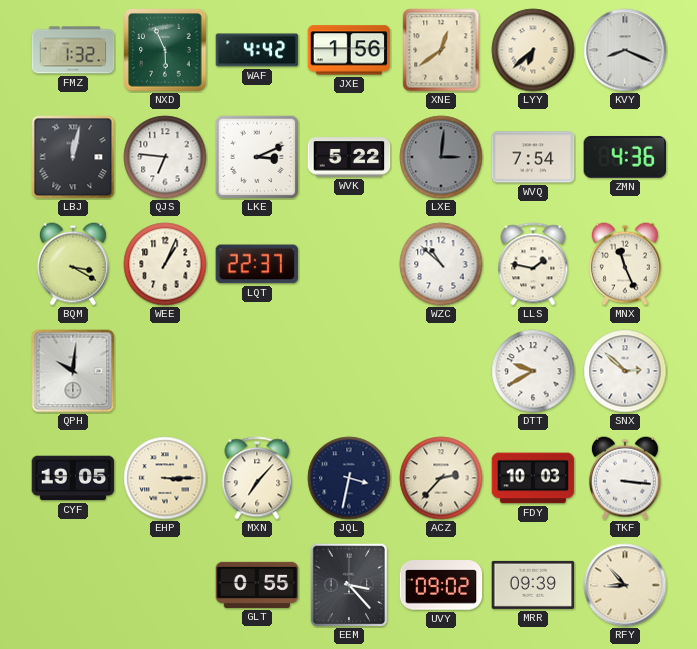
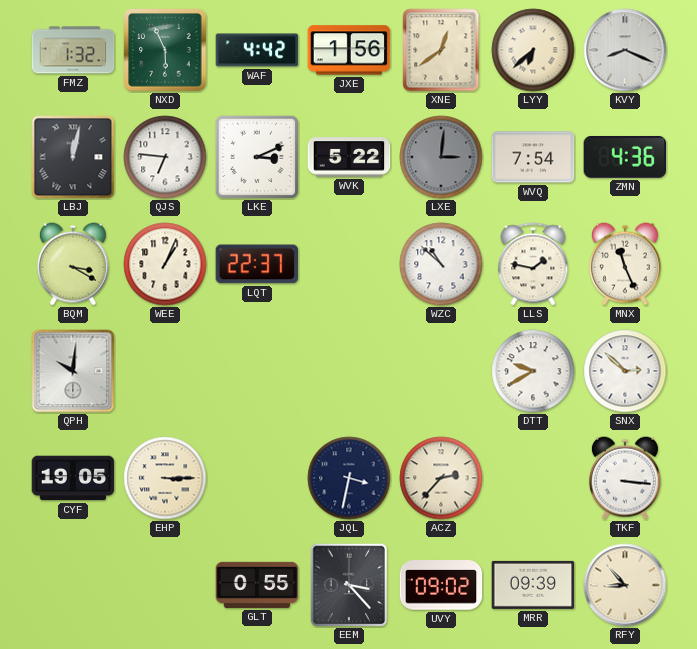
MXN: 7:07 -> none (257, 478)
FDY: 10:03 -> none (533, 478)
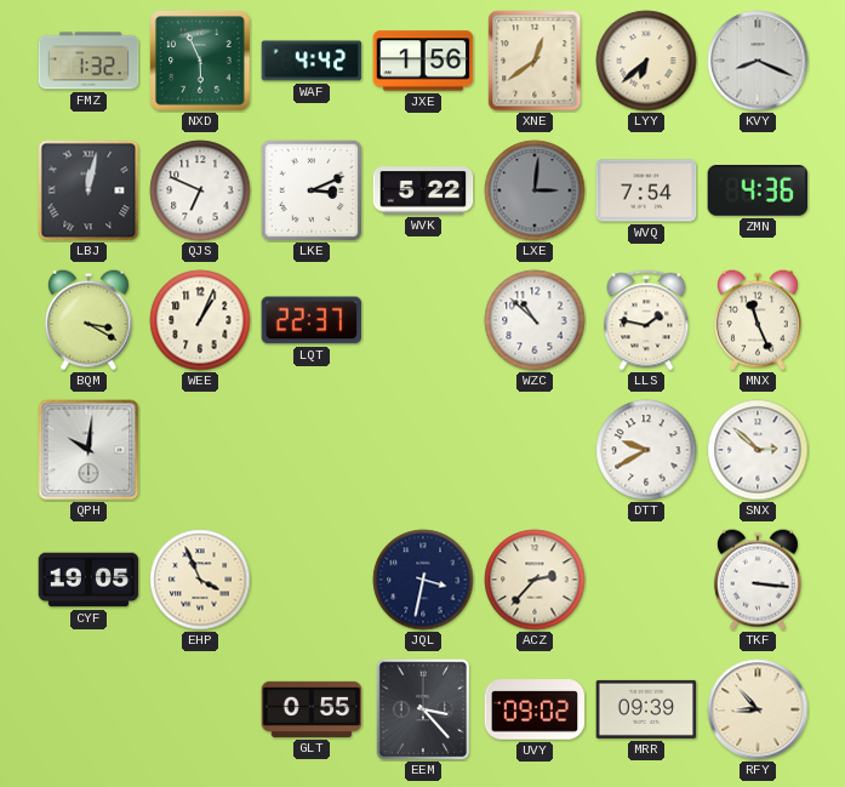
QJS: 6:46 -> 6:49 (200, 190)
EHP: 3:15 -> 3:56 (200, 580)
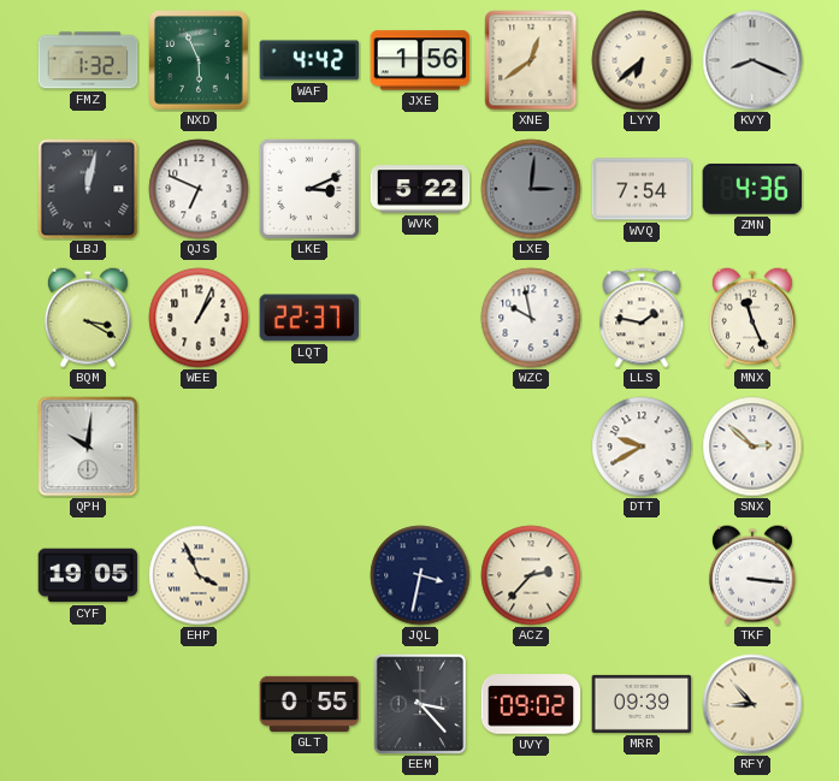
WZC: 10:52 -> 9:58 (531, 318)
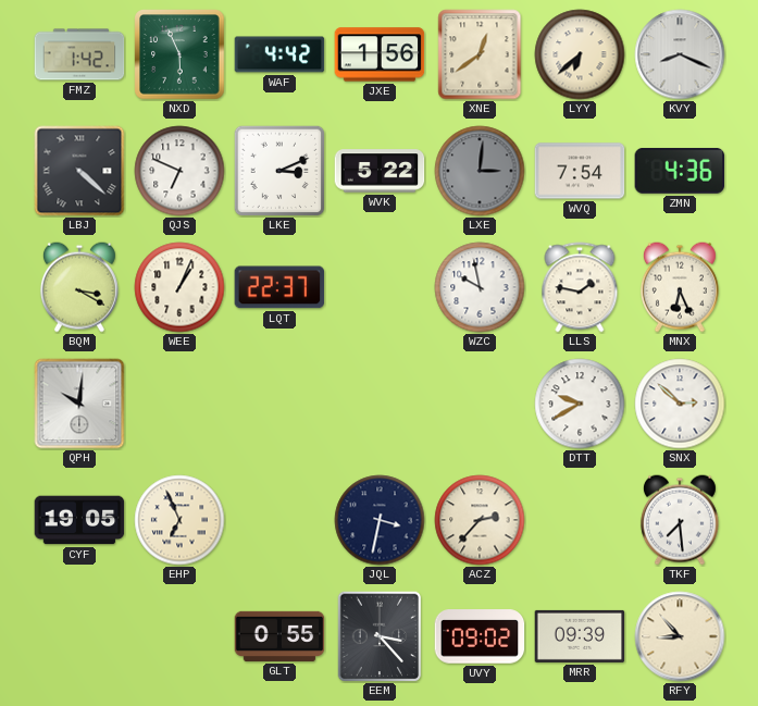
FMZ: 1:32 -> 1:42 (79, 54)
LBJ: 12:02 -> 4:22 (79, 171)
MNX: 11:26 -> 6:26 (680, 287)
EHP: 3:56 -> 6:56 (179, 520)
TKF: 3:16 -> 7:29 (680, 520)
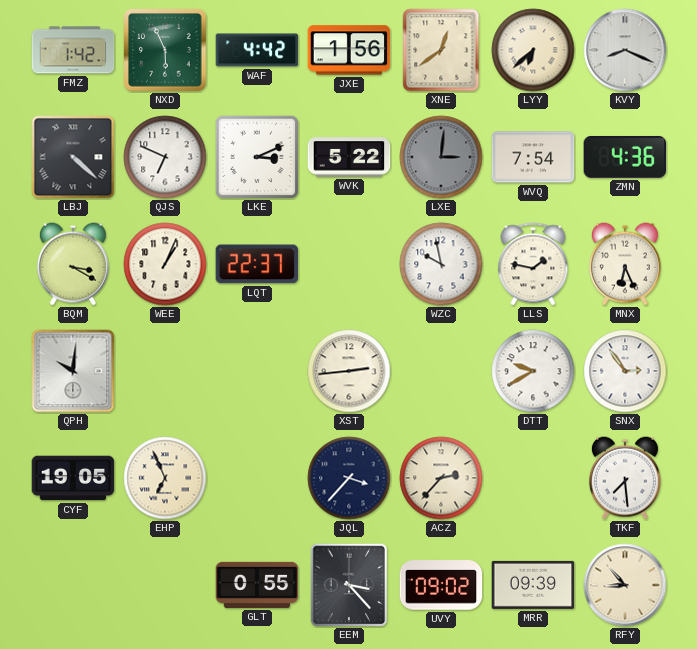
XST: none -> 2:44 (349, 371)
SNX: 2:52 -> 2:54 (625, 371)
JQL: 3:32 -> 3:37 (349, 478)
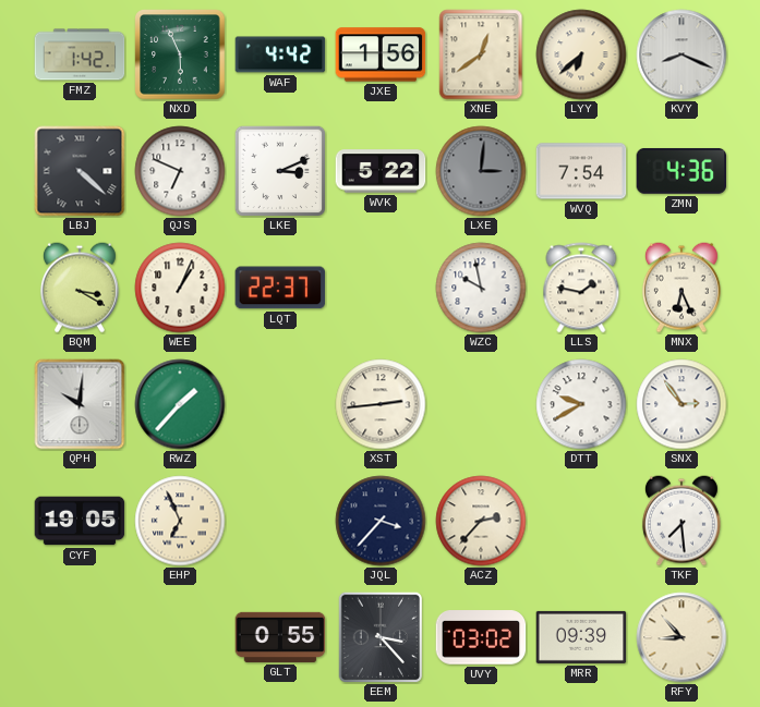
RWZ: none -> 1:37 (180, 404)
UVY: 09:02 -> 03:02 (481, 637)
